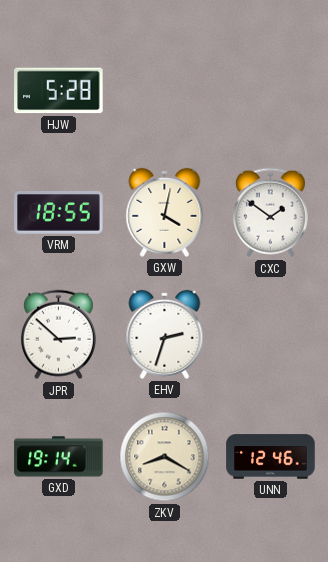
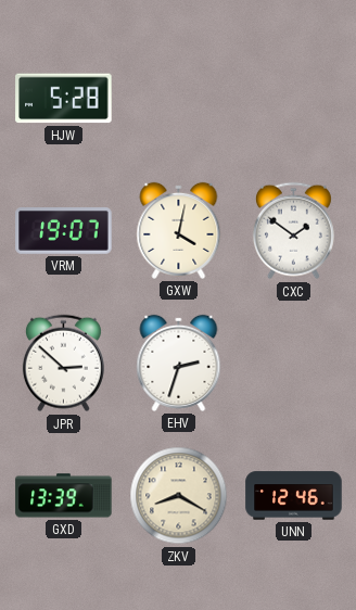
VRM: 18:55 -> 19:07 (64, 231)
GXD: 19:14 -> 13:39 (64, 496)
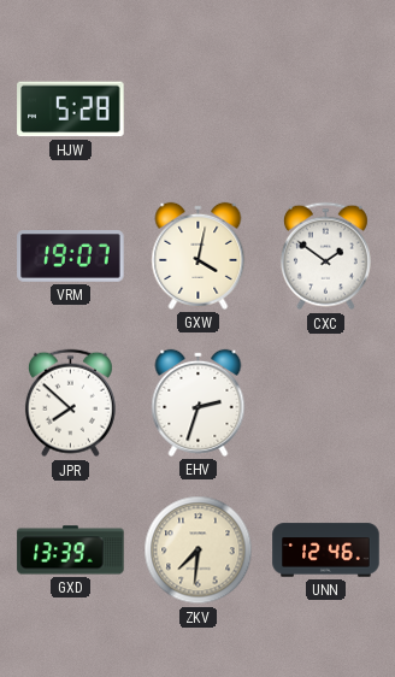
JPR: 2:52 -> 7:52 (70, 404)
ZKV: 8:20 -> 7:31 (199, 551)
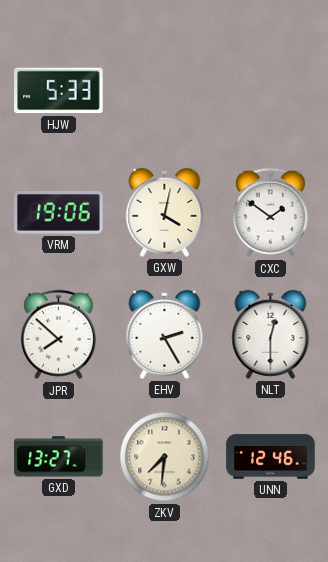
HJW: 5:28 -> 5:33 (59, 91)
VRM: 19:07 -> 19:06 (59, 213)
EHV: 2:33 -> 2:25 (165, 334)
NLT: none -> 12:30 (271, 334)
GXD: 13:39 -> 13:27 (59, 457)
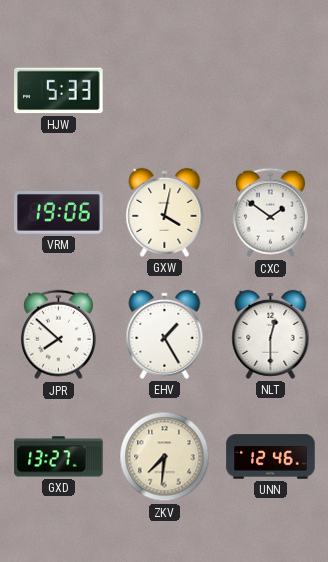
EHV: 2:25 -> 1:25 (165, 334)
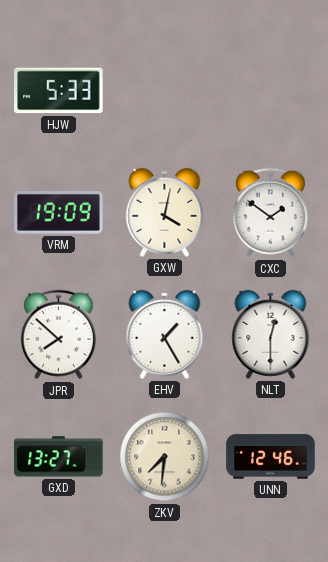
VRM: 19:06 -> 19:09 (59, 213)
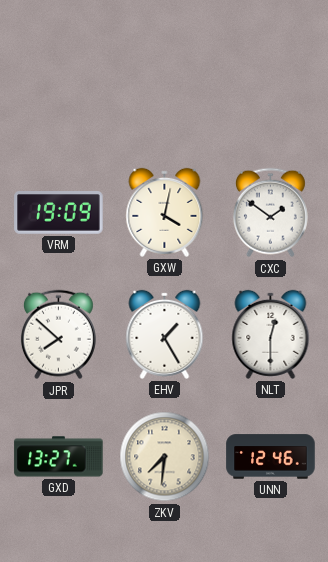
HJW: 5:33 -> none (59, 91)
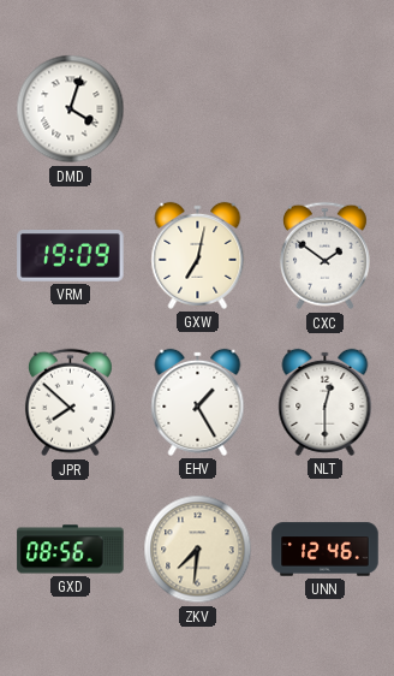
DMD: none -> 4:03 (71, 109)
GXW: 4:02 -> 7:02 (198, 255)
GXD: 13:27 -> 08:56 (71, 550)
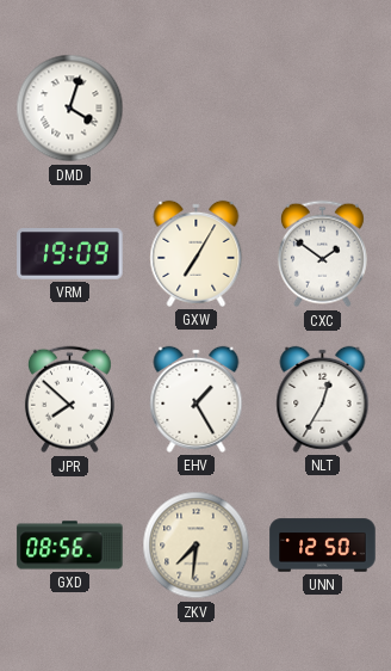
GXW: 7:02 -> 7:05 (197, 253)
NLT: 12:30 -> 12:35 (323, 399)
UNN: 12:46 -> 12:50 (323, 546)
